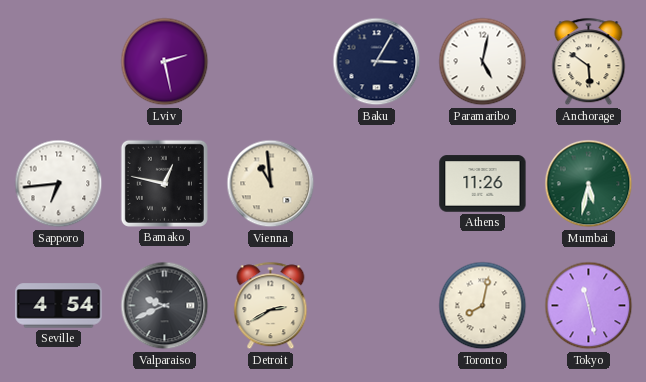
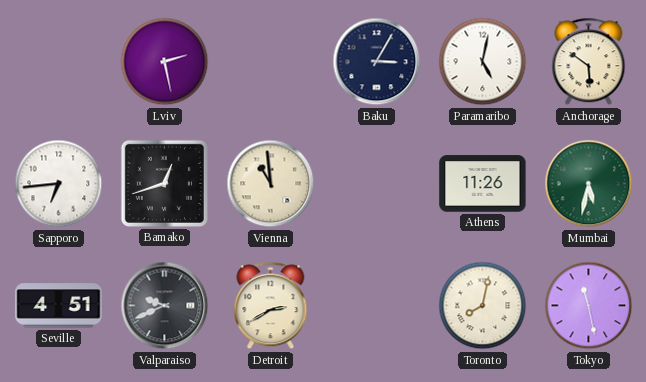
Bamako: 12:47 -> 12:42 (164, 183)
Seville: 4:54 -> 4:51 (59, 306)
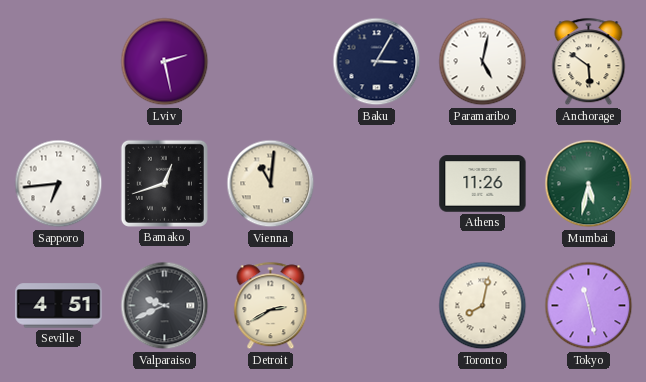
Vienna: 10:59 -> 11:01 (271, 184)
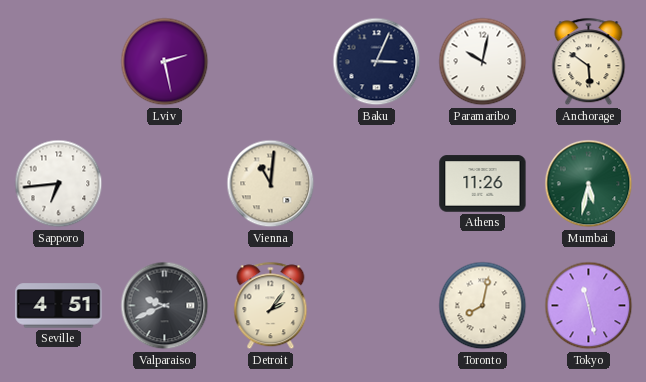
Baku: 3:05 -> 3:04 (377, 62)
Paramaribo: 5:02 -> 10:02 (483, 62)
Bamako: 12:42 -> none (164, 183)
Detroit: 2:40 -> 2:06 (271, 306)
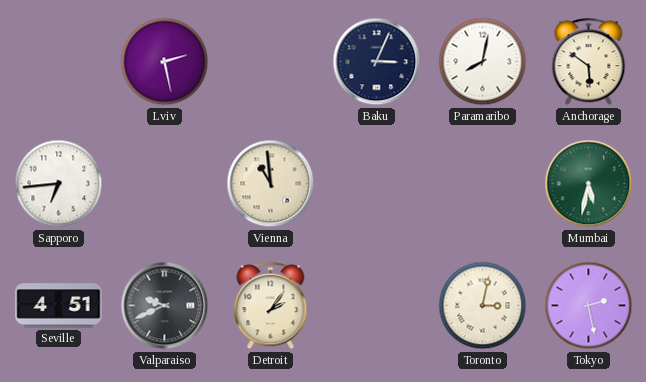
Paramaribo: 10:02 -> 8:02 (483, 62)
Vienna: 11:01 -> 10:59 (271, 184)
Athens: 11:26 -> none (483, 184)
Toronto: 8:02 -> 3:02 (483, 306)
Tokyo: 11:28 -> 2:28 (589, 306)
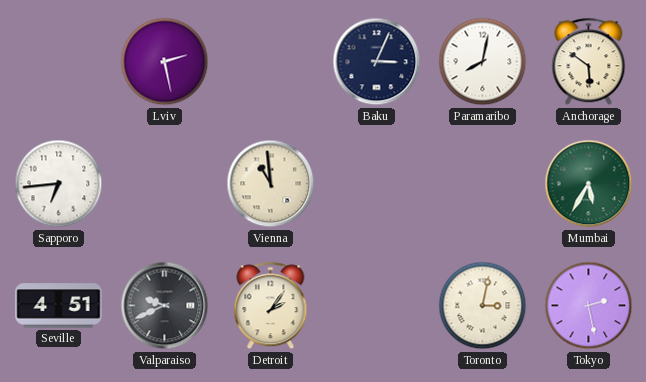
Mumbai: 5:32 -> 5:35 (589, 184)
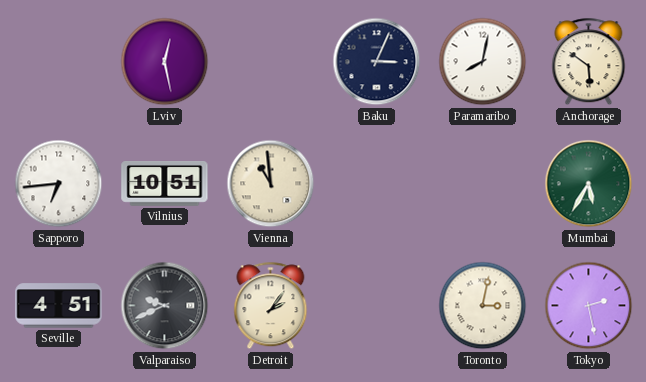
Lviv: 2:28 -> 12:28 (165, 62)
Vilnius: none -> 10:51 (165, 184)
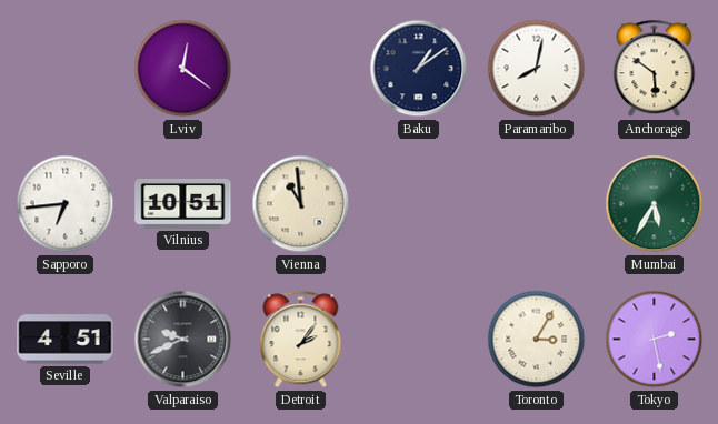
Lviv: 12:28 -> 12:21 (183, 69)
Baku: 3:04 -> 1:09 (419, 69)
Toronto: 3:02 -> 3:05 (537, 340)
